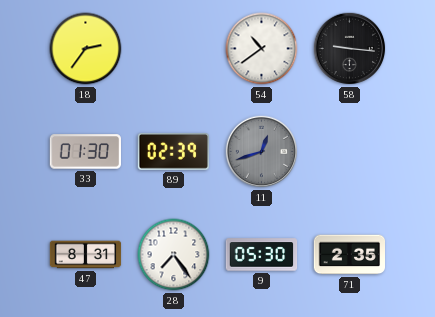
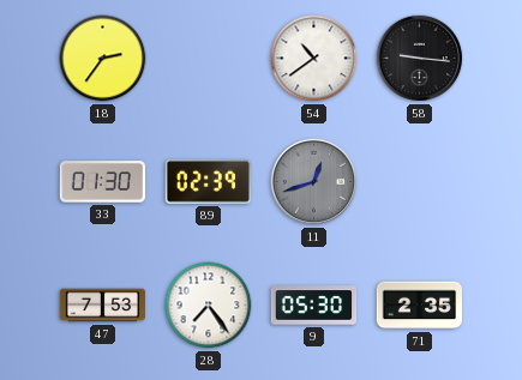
47: 8:31 -> 7:53 (103, 306)
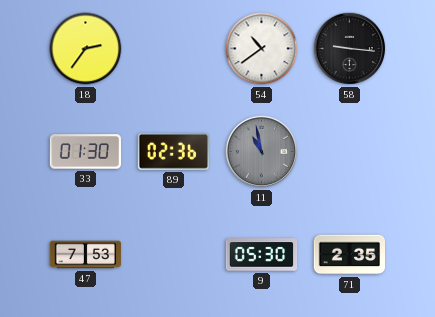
89: 02:39 -> 02:36 (173, 152)
11: 12:42 -> 10:58 (262, 152)
28: 7:24 -> none (209, 306)
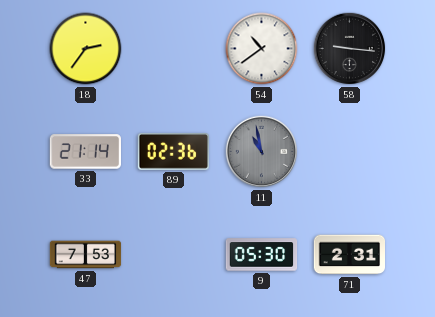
33: 01:30 -> 21:14 (85, 152)
71: 2:35 -> 2:31 (349, 255)
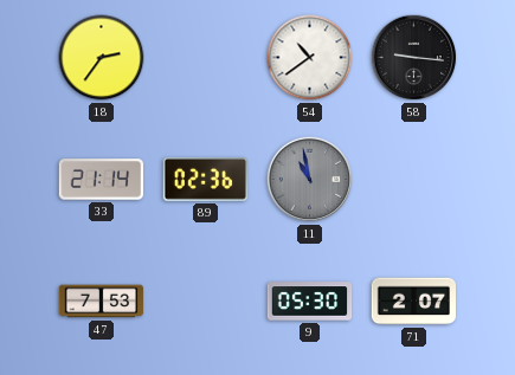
71: 2:31 -> 2:07 (413, 302)
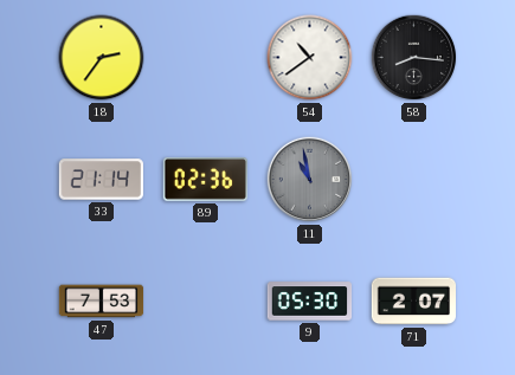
58: 9:16 -> 8:16 (414, 58)
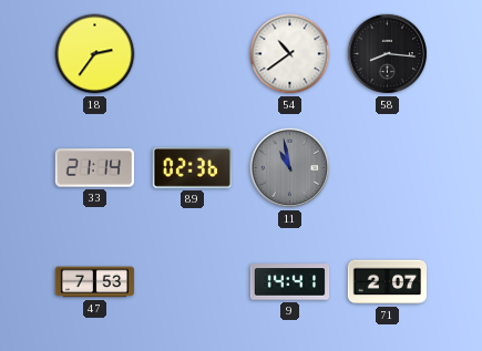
9: 05:30 -> 14:41 (290, 282)
